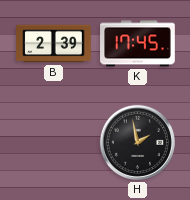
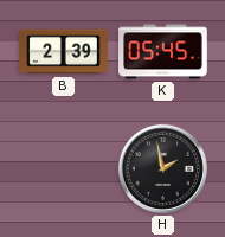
K: 17:45 -> 05:45 (163, 52)
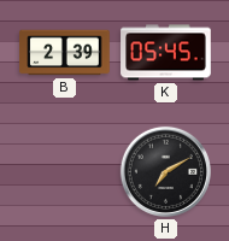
H: 1:58 -> 7:10 (165, 171)
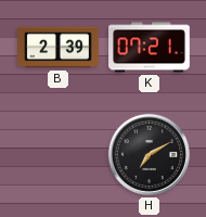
K: 05:45 -> 07:21 (150, 48)
